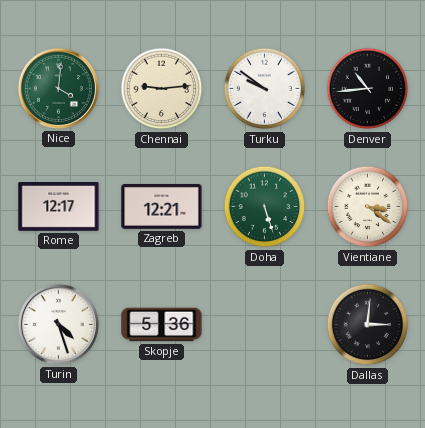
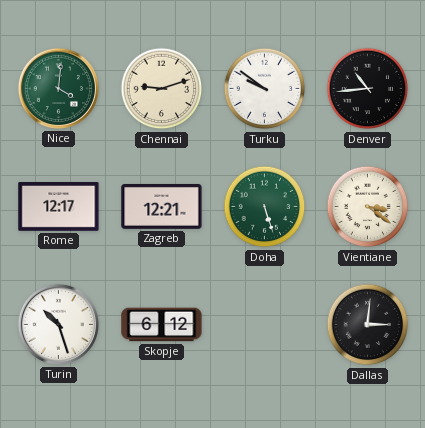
Chennai: 9:14 -> 9:12 (162, 89)
Turin: 4:27 -> 10:27 (58, 324)
Skopje: 5:36 -> 6:12 (162, 325)
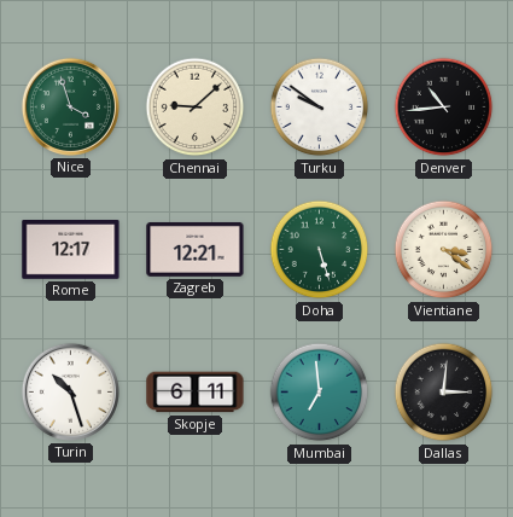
Nice: 4:01 -> 3:57 (70, 106)
Chennai: 9:12 -> 9:08 (196, 108)
Skopje: 6:12 -> 6:11 (196, 393)
Mumbai: none -> 6:59 (320, 393)
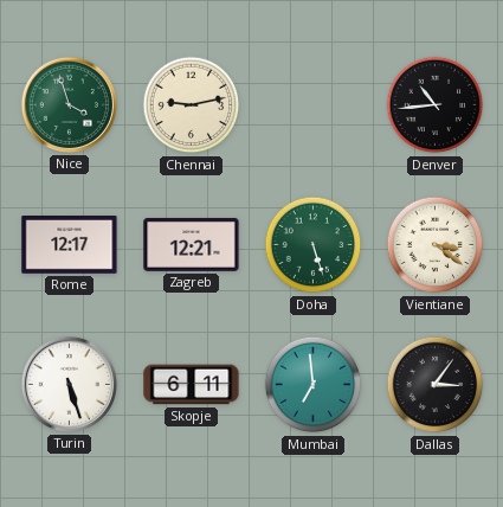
Chennai: 9:08 -> 9:13 (192, 105)
Turku: 9:51 -> none (320, 108)
Turin: 10:27 -> 5:27 (69, 384)
Dallas: 3:01 -> 3:06 (436, 385)
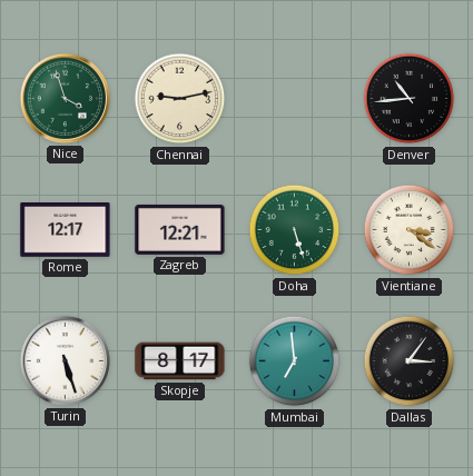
Skopje: 6:11 -> 8:17 (180, 361)
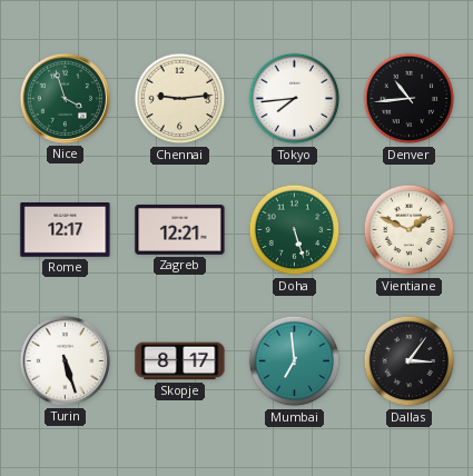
Chennai: 9:13 -> 9:14 (180, 99)
Tokyo: none -> 7:44 (295, 99)
Vientiane: 3:21 -> 1:49 (410, 230)
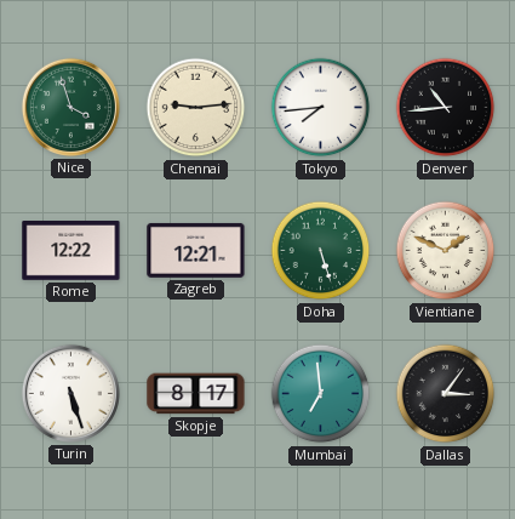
Rome: 12:17 -> 12:22 (71, 251)
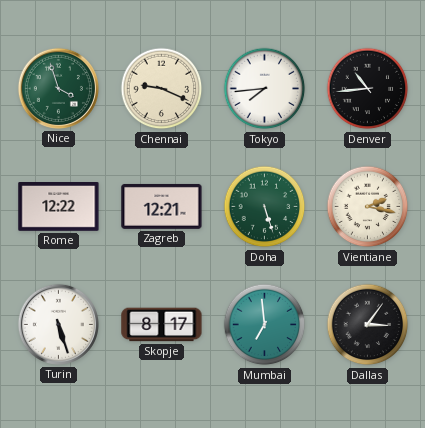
Chennai: 9:14 -> 9:19 (162, 89)
Vientiane: 1:49 -> 2:17 (368, 207)
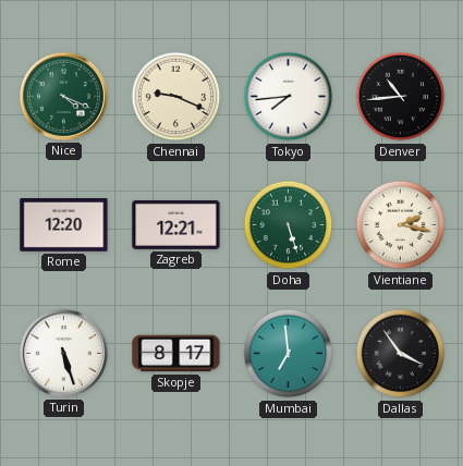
Nice: 3:57 -> 4:19 (63, 96)
Rome: 12:22 -> 12:20 (64, 225)
Dallas: 3:06 -> 3:54 (401, 354)
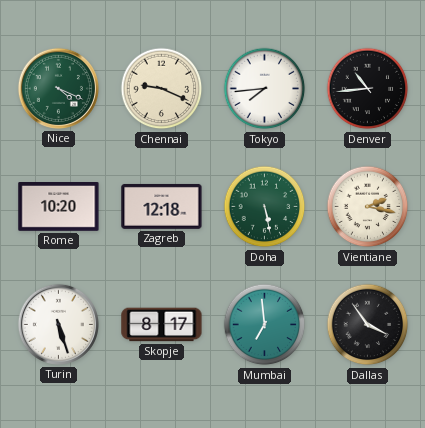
Rome: 12:20 -> 10:20 (59, 207)
Zagreb: 12:21 -> 12:18 (162, 206)
Doha: 5:27 -> 5:28 (265, 207)
